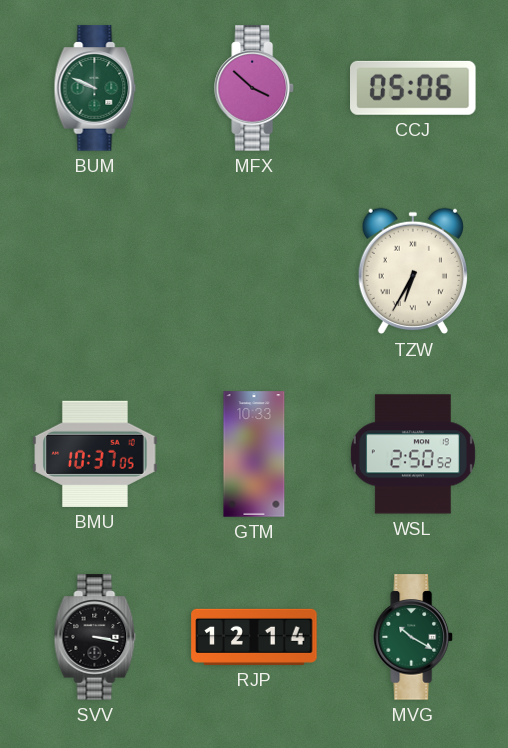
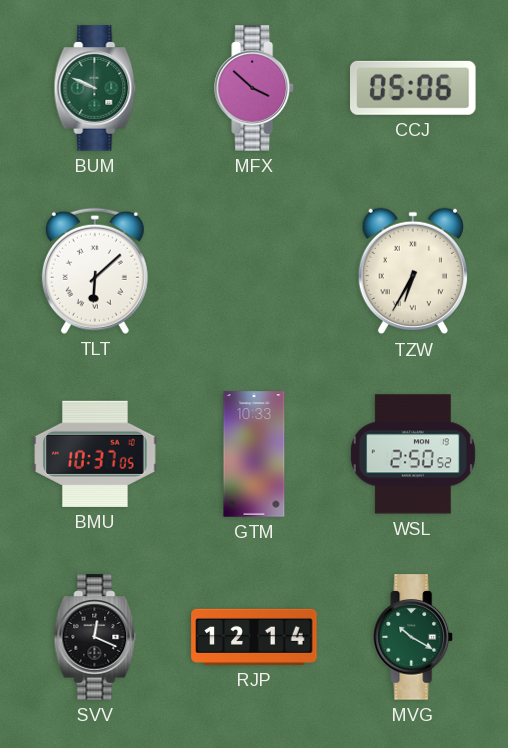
TLT: none -> 6:08 (95, 271)
SVV: 3:17 -> 12:19 (95, 637)
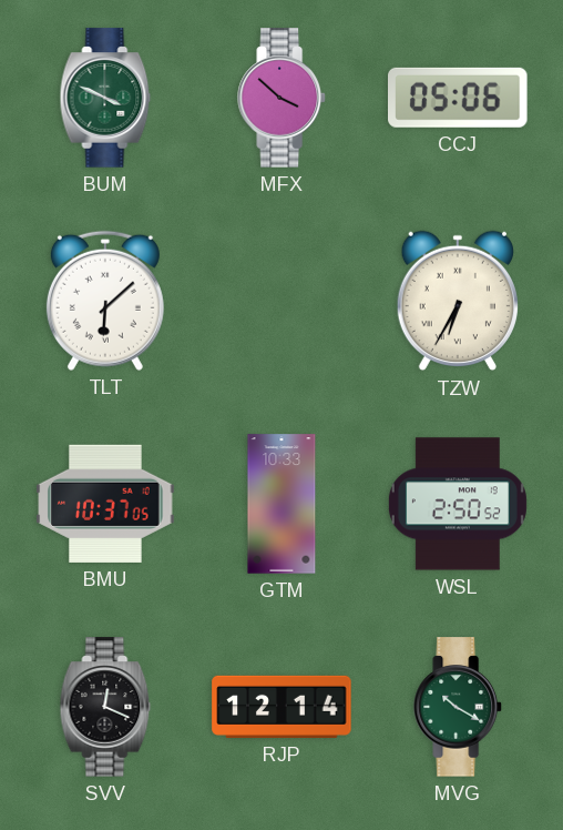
BUM: 9:49 -> 3:49 (105, 98)
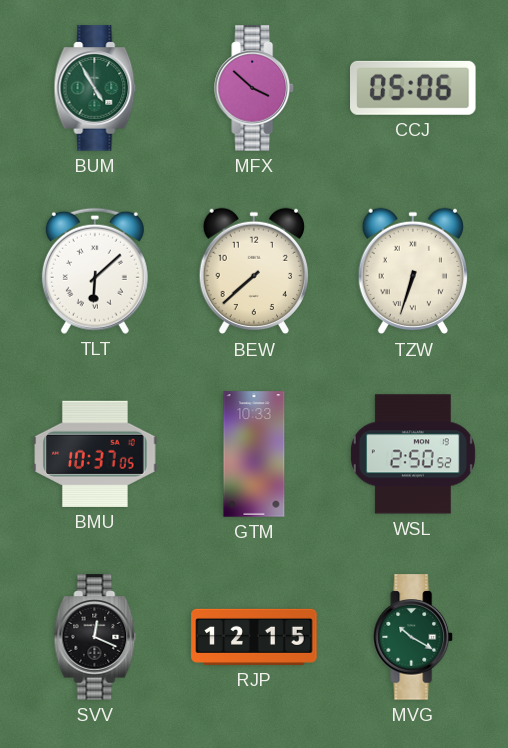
BUM: 3:49 -> 4:55 (95, 88)
BEW: none -> 7:38 (254, 271)
TZW: 6:35 -> 6:33 (413, 271)
RJP: 12:14 -> 12:15 (254, 637)
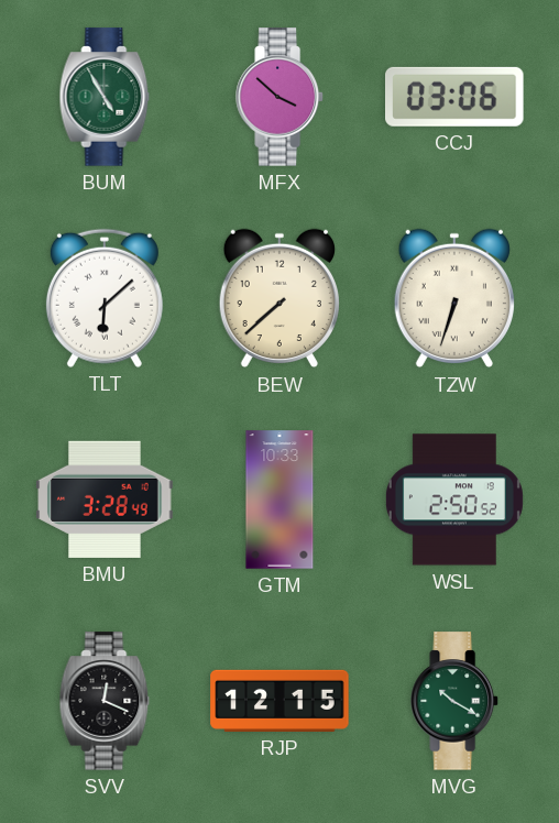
CCJ: 05:06 -> 03:06 (454, 97)
BMU: 10:37 -> 3:28 (105, 500)
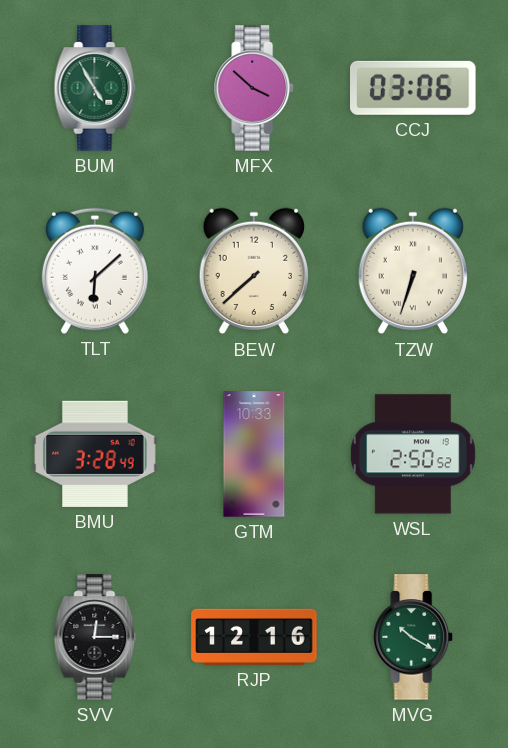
SVV: 12:19 -> 12:15 (95, 637)
RJP: 12:15 -> 12:16 (254, 637)
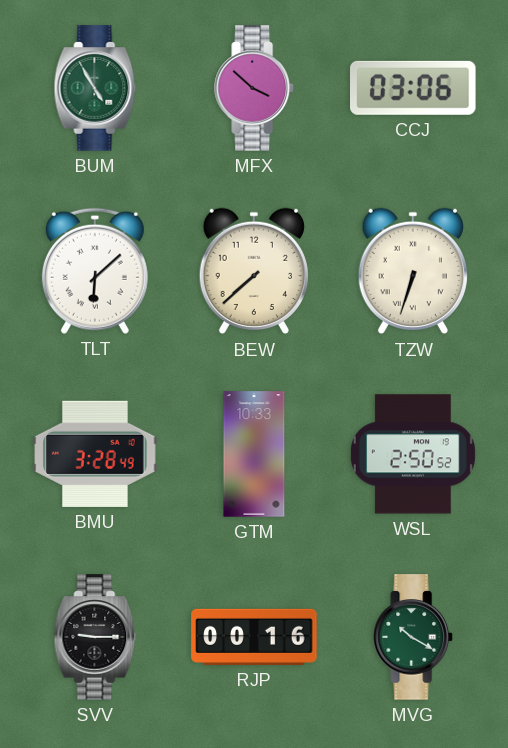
SVV: 12:15 -> 9:15 (95, 637)
RJP: 12:16 -> 00:16 (254, 637)
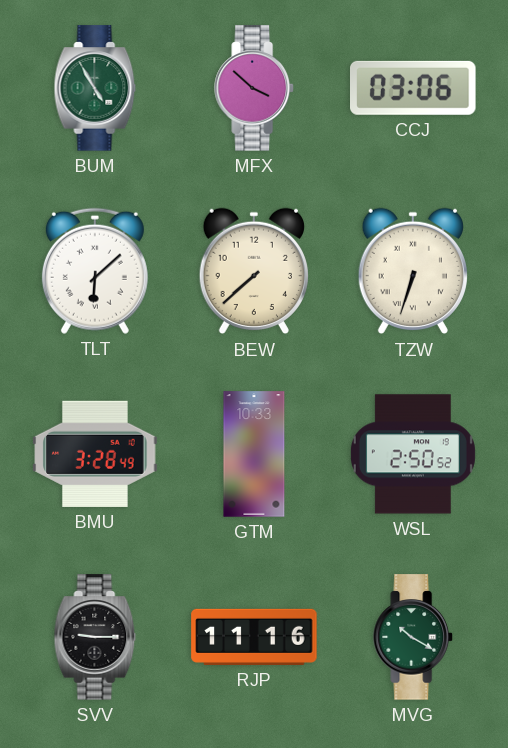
RJP: 00:16 -> 11:16 (254, 637)
